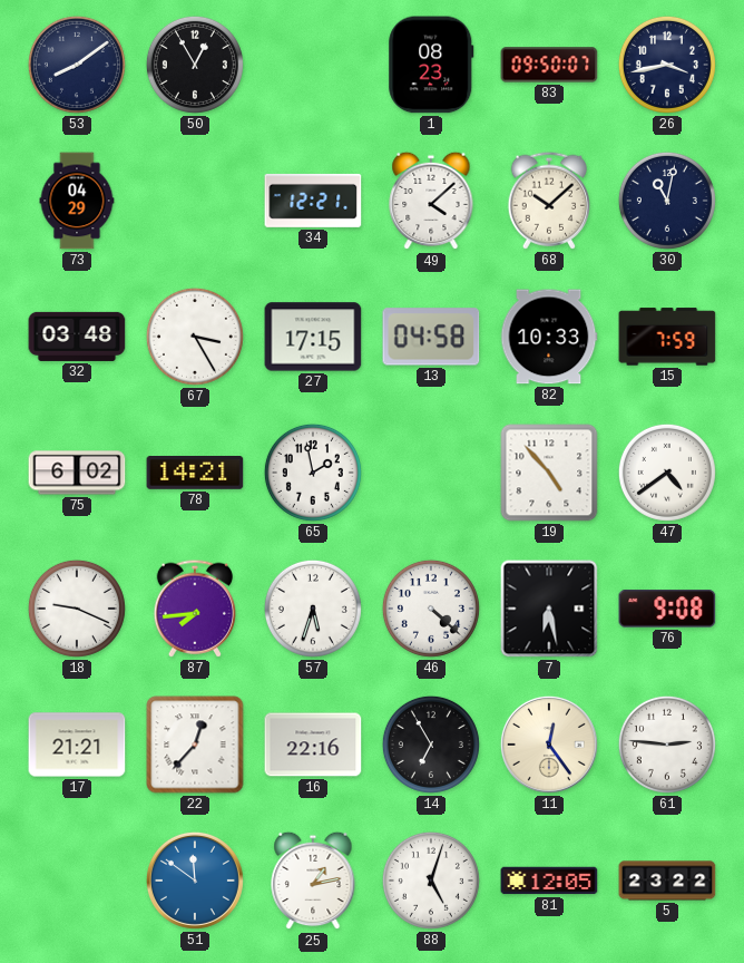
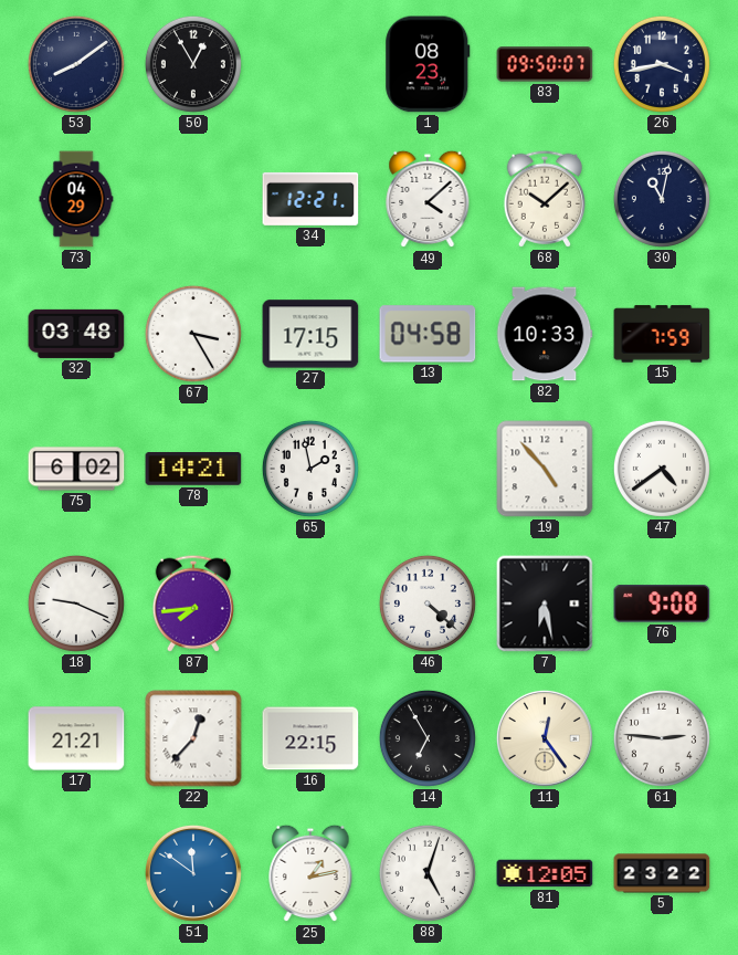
57: 5:33 -> none (313, 609)
16: 22:16 -> 22:15 (310, 738)
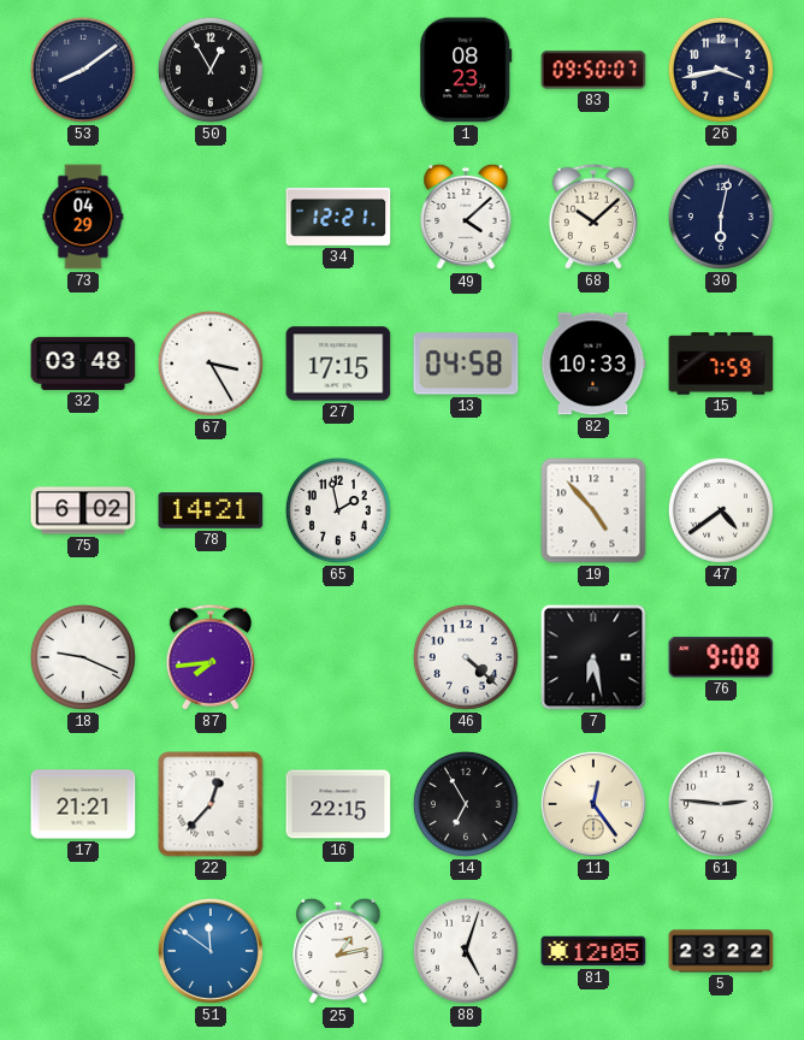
30: 11:02 -> 6:02 (721, 217)
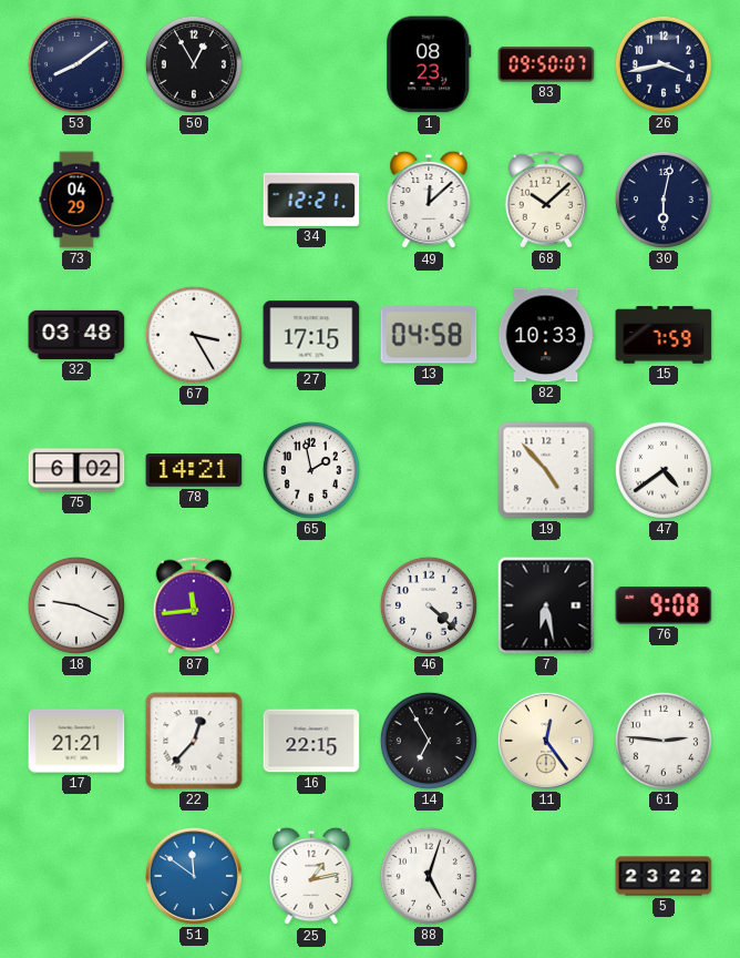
49: 4:08 -> 12:08 (429, 200)
87: 7:44 -> 11:44 (193, 605)
81: 12:05 -> none (593, 951)
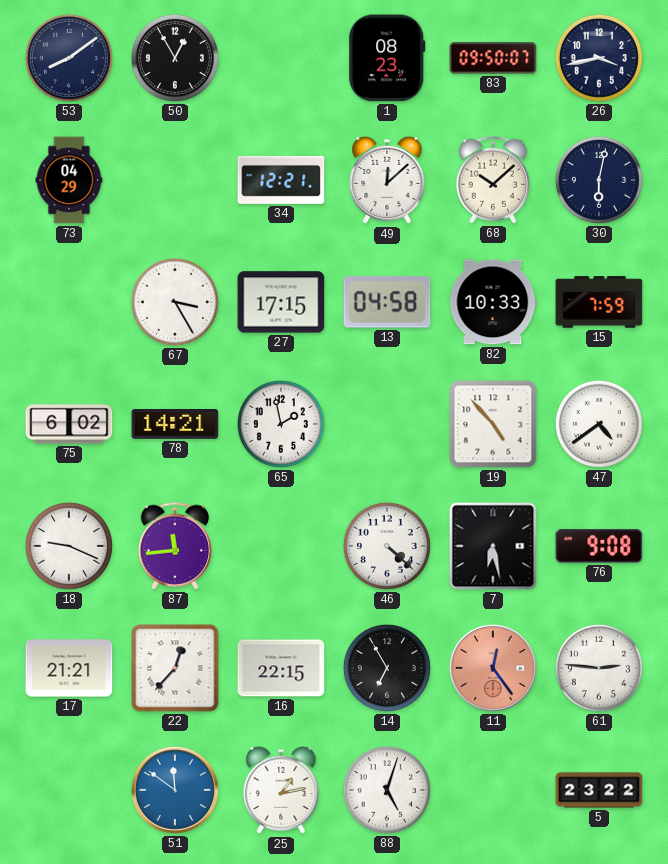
32: 03:48 -> none (76, 335)
11 dial: cream -> salmon (493, 668)
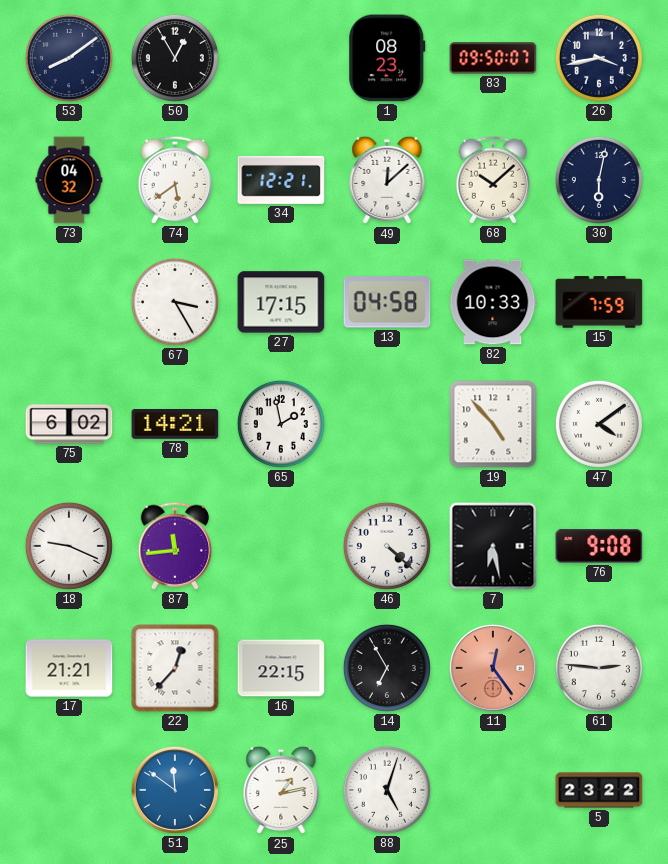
73: 04:29 -> 04:32 (69, 180)
74: none -> 5:39 (174, 180)
47: 4:39 -> 4:09 (599, 424)
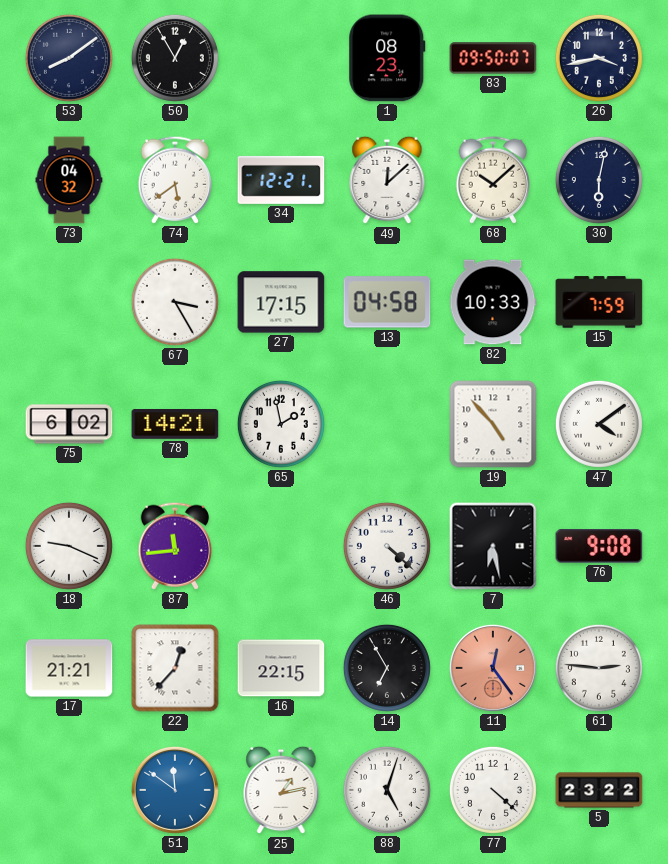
77: none -> 4:22 (493, 790)
